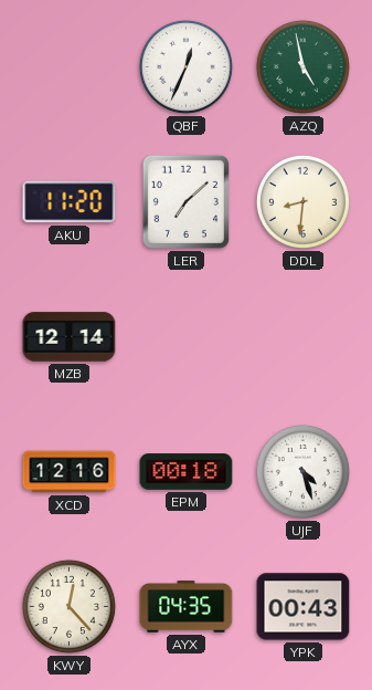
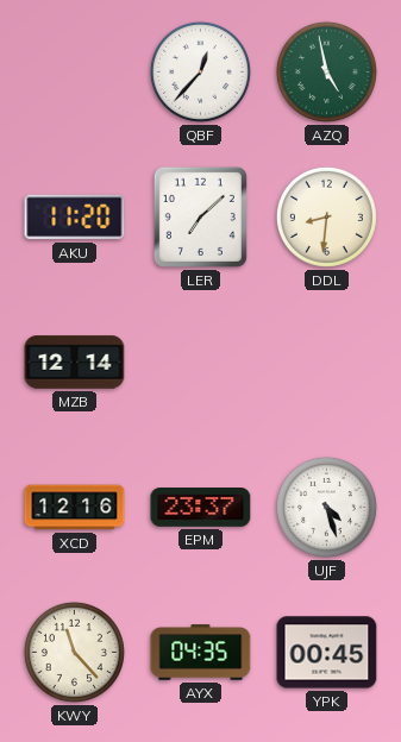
QBF: 12:34 -> 12:37 (200, 71)
EPM: 00:18 -> 23:37 (201, 508)
KWY: 12:23 -> 11:23 (74, 652)
YPK: 00:43 -> 00:45 (327, 653)
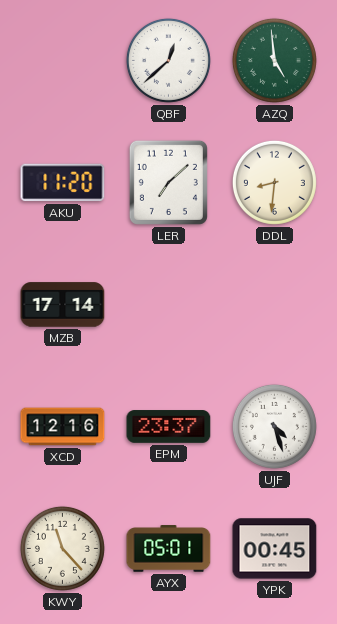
QBF: 12:37 -> 12:38 (168, 60)
AZQ: 4:58 -> 4:59 (274, 60)
MZB: 12:14 -> 17:14 (63, 305)
AYX: 04:35 -> 05:01 (169, 549)
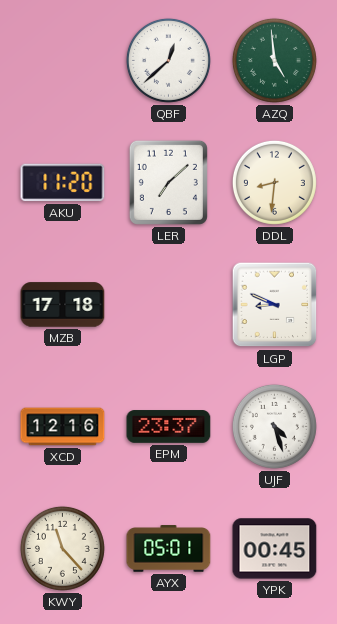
MZB: 17:14 -> 17:18 (63, 305)
LGP: none -> 8:49 (275, 305)
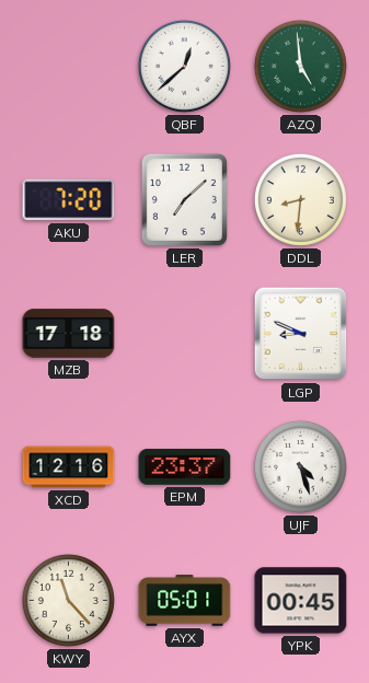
AKU: 11:20 -> 7:20 (69, 200)
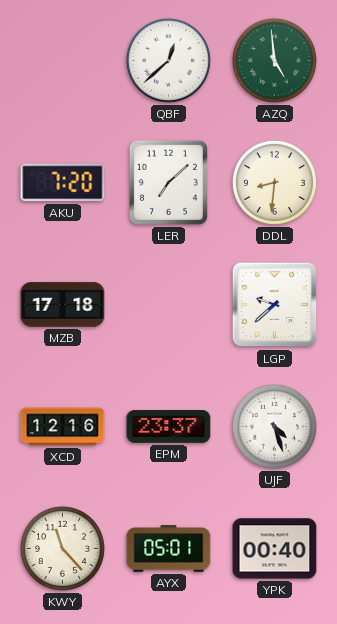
LGP: 8:49 -> 9:38 (275, 305)
YPK: 00:45 -> 00:40 (275, 549)
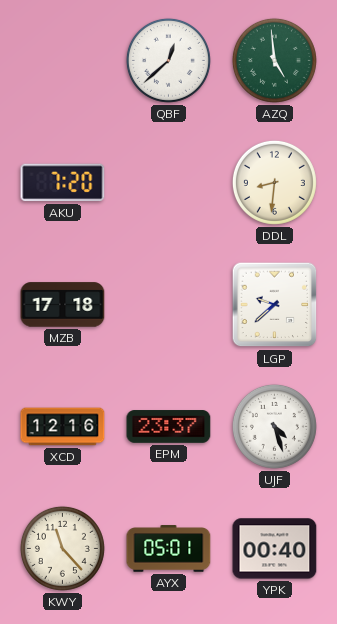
LER: 7:08 -> none (168, 182)
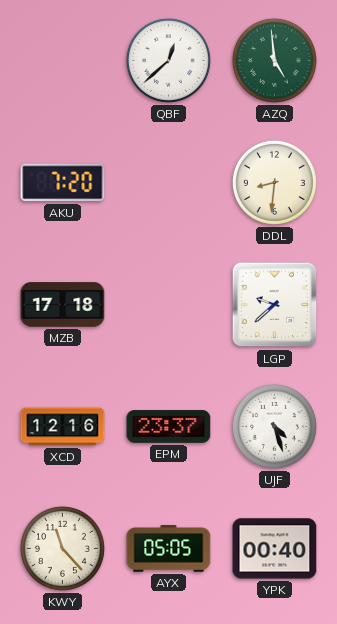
AYX: 05:01 -> 05:05 (169, 549)
